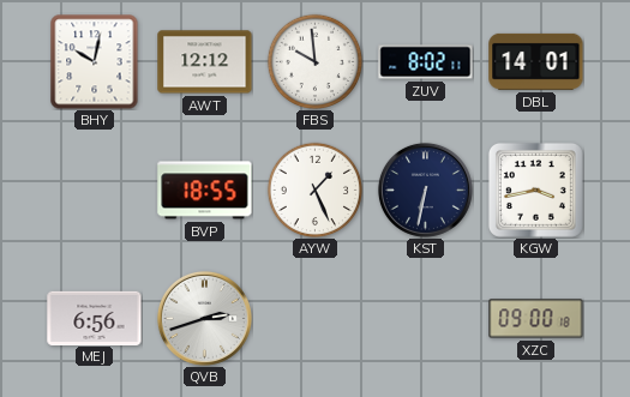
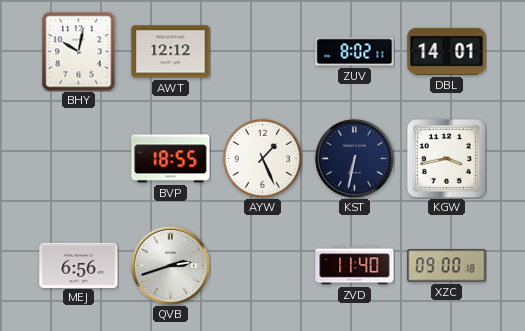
FBS: 9:59 -> none (314, 61)
ZVD: none -> 11:40 (355, 266)
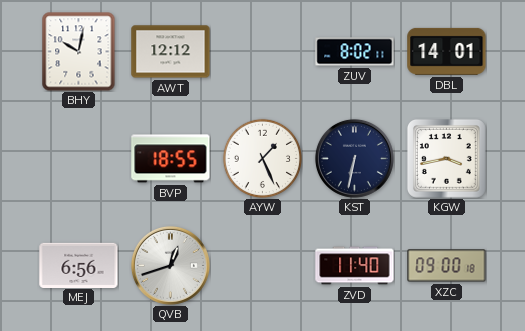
QVB: 2:42 -> 12:42 (170, 265)
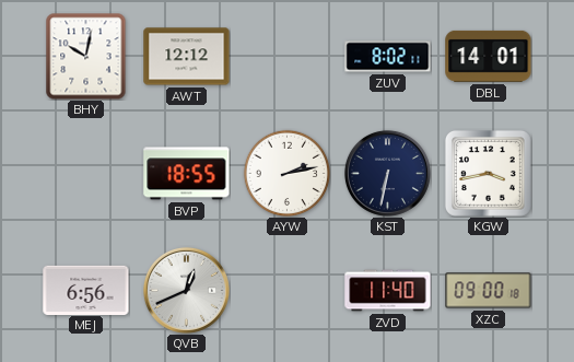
AYW: 1:26 -> 2:13 (286, 173)
QVB: 12:42 -> 12:41 (186, 290)
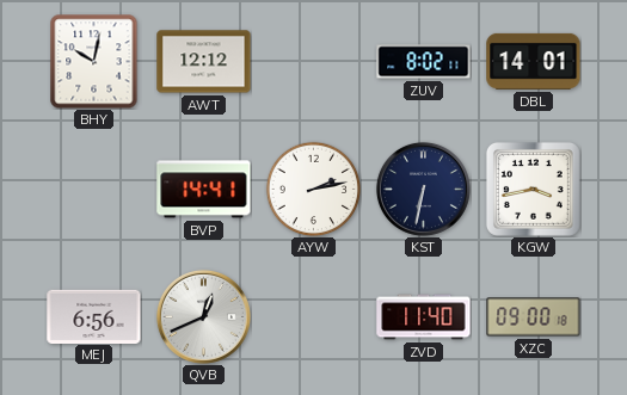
BVP: 18:55 -> 14:41 (204, 190)
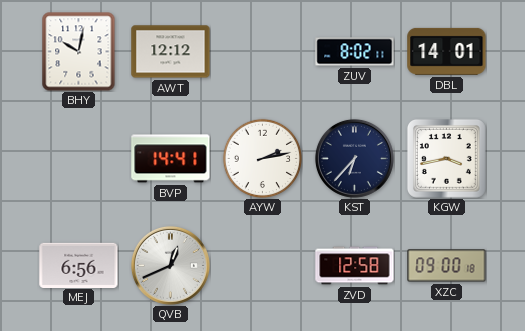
KST: 6:32 -> 6:37 (354, 158)
ZVD: 11:40 -> 12:58 (355, 266)
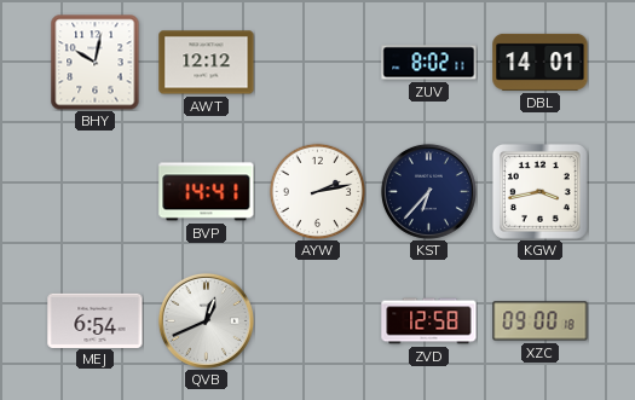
MEJ: 6:56 -> 6:54 (96, 320)
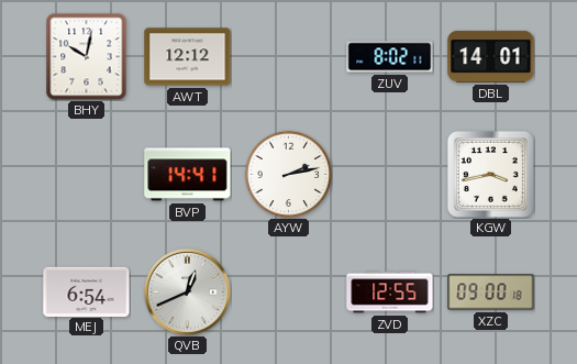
KST: 6:37 -> none (428, 191)
ZVD: 12:58 -> 12:55 (390, 293)
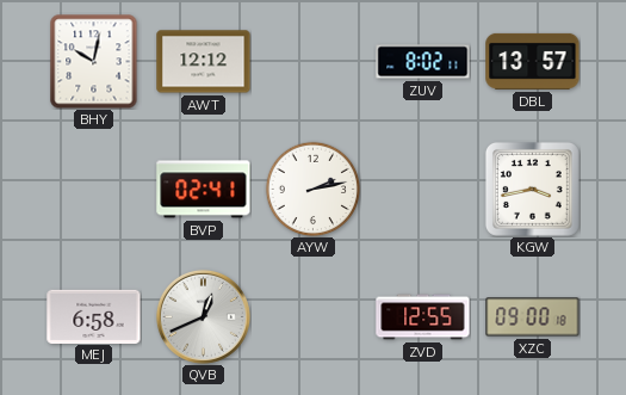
DBL: 14:01 -> 13:57 (533, 61)
BVP: 14:41 -> 02:41 (204, 190)
MEJ: 6:54 -> 6:58 (94, 316)
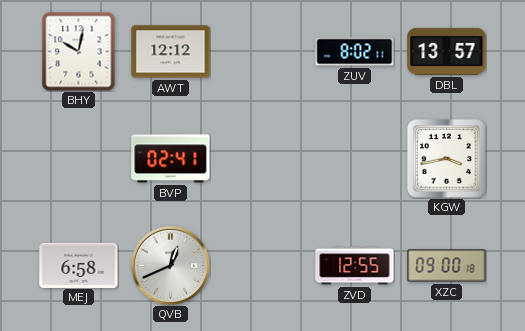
AYW: 2:13 -> none (312, 189)
